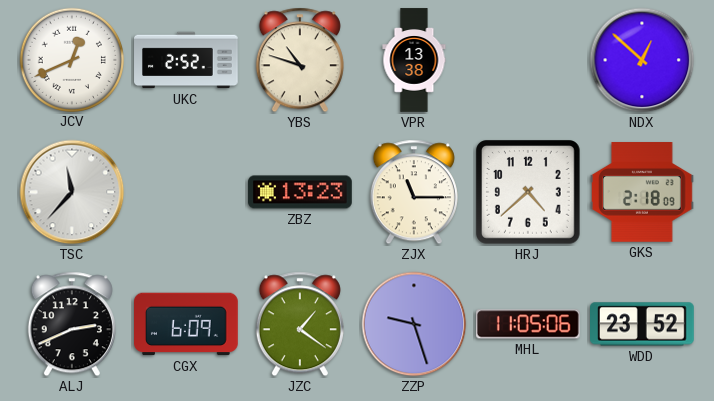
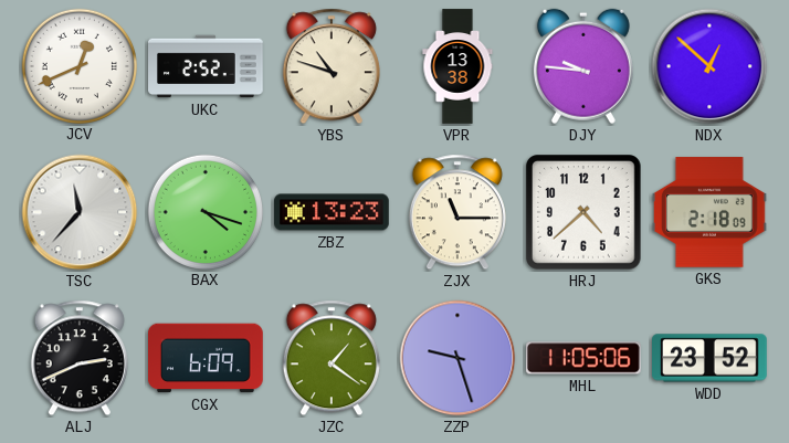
DJY: none -> 9:46 (583, 66)
BAX: none -> 4:18 (204, 211)
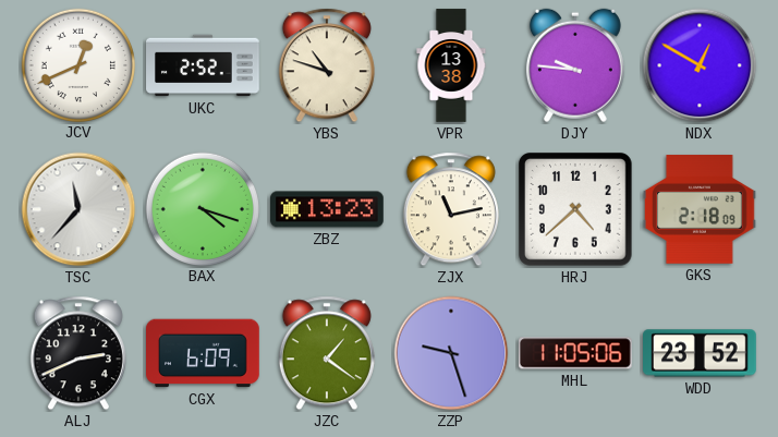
NDX: 12:52 -> 12:50 (700, 65)
ZJX: 11:15 -> 11:13 (451, 209)
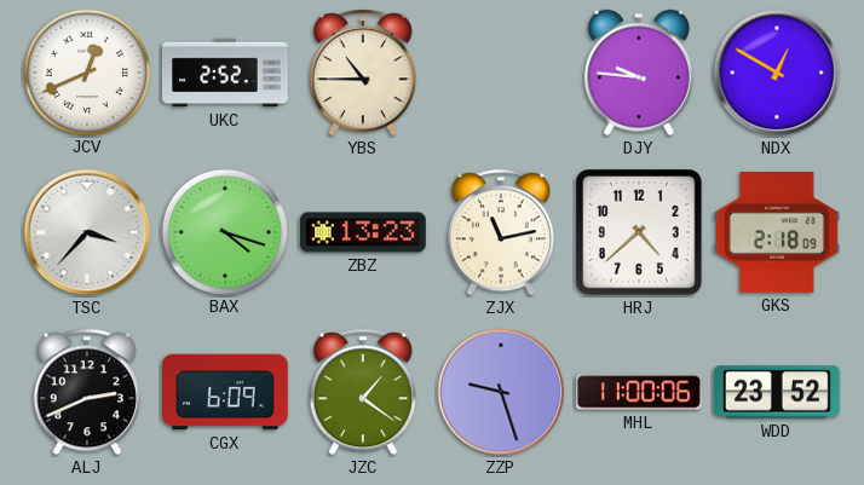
YBS: 10:48 -> 10:45 (363, 73)
VPR: 13:38 -> none (451, 65)
TSC: 11:37 -> 3:37 (87, 232)
MHL: 11:05 -> 11:00 (639, 392)
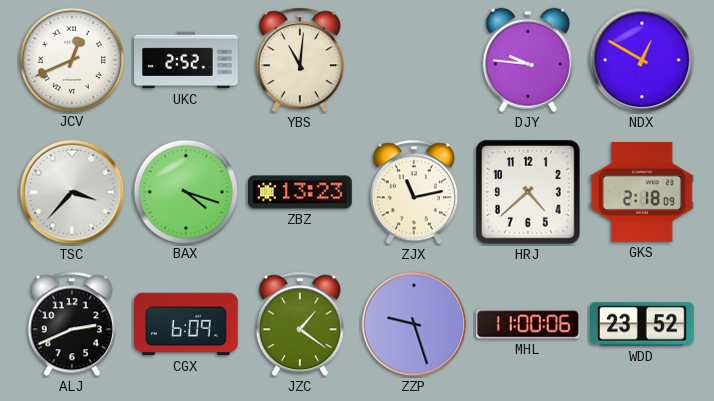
YBS: 10:45 -> 11:01 (300, 60)
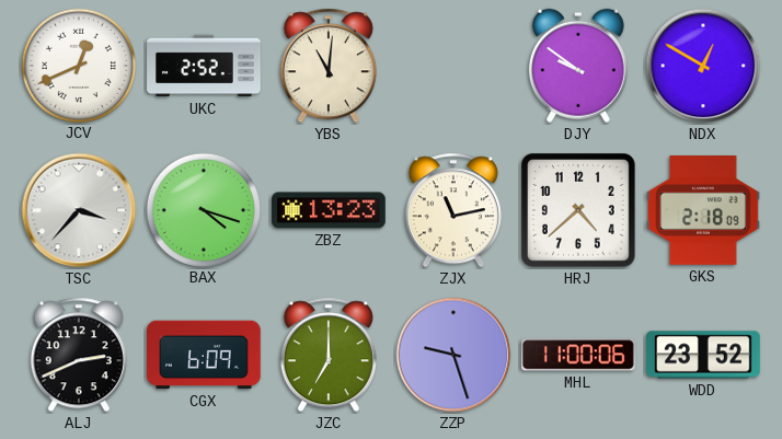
DJY: 9:46 -> 9:51 (578, 66)
JZC: 1:21 -> 7:00 (329, 355)
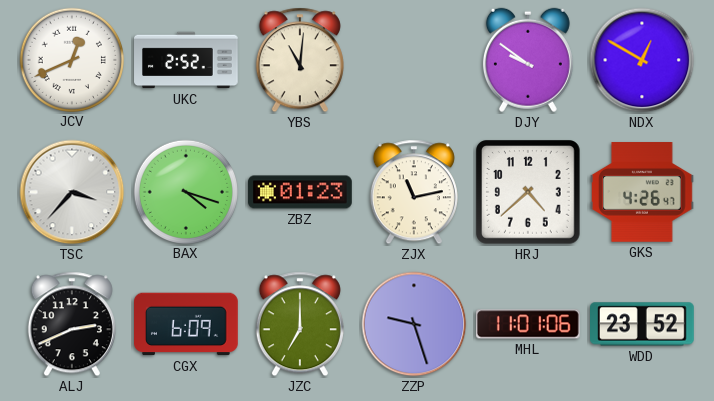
ZBZ: 13:23 -> 01:23 (300, 192)
GKS: 2:18 -> 4:26 (643, 192)
MHL: 11:00 -> 11:01 (528, 324)
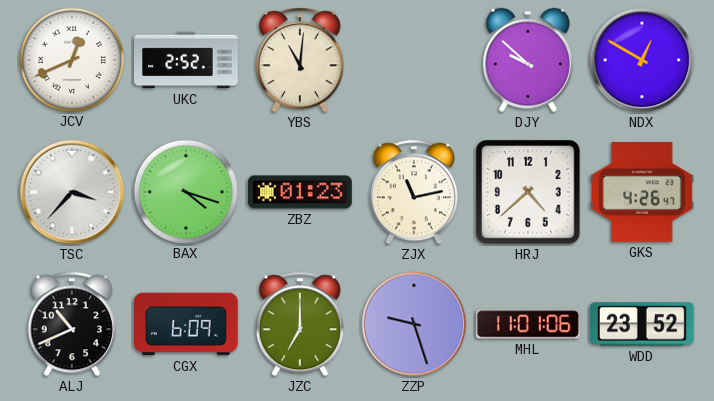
DJY: 9:51 -> 9:52 (528, 60)
ALJ: 2:41 -> 10:41 (72, 324)
